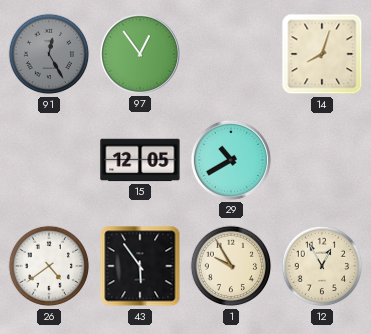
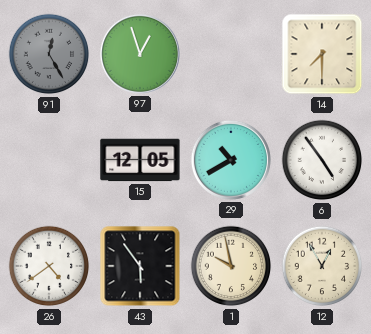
97: 12:54 -> 12:57 (140, 54)
14: 8:03 -> 7:30 (322, 54)
6: none -> 4:54 (322, 160)
1: 9:55 -> 9:58 (231, 266)
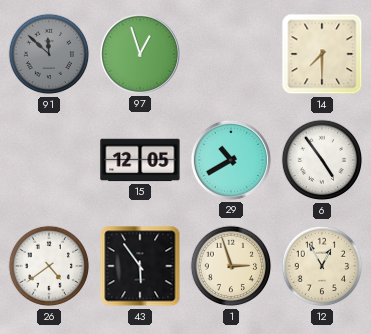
91: 12:25 -> 11:52 (49, 54)
1: 9:58 -> 2:57 (231, 266)
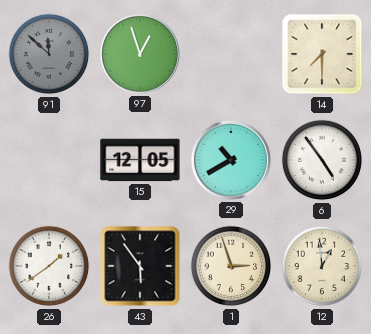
26: 4:39 -> 1:39 (49, 266)
12: 12:55 -> 12:59 (322, 266)
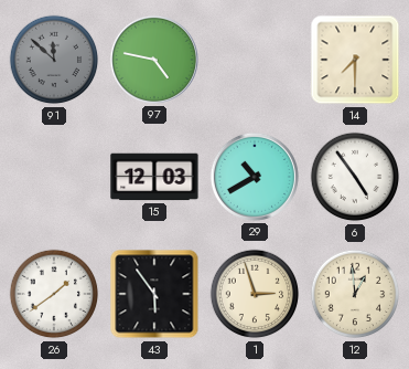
97: 12:57 -> 4:47 (154, 60)
15: 12:05 -> 12:03 (154, 177)
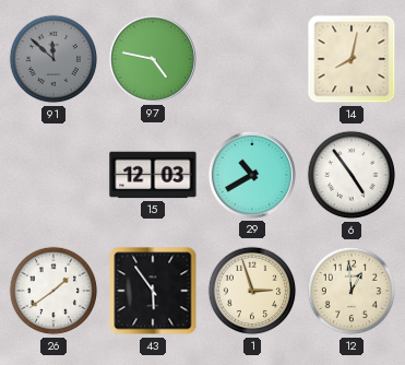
14: 7:30 -> 8:02 (352, 59)
